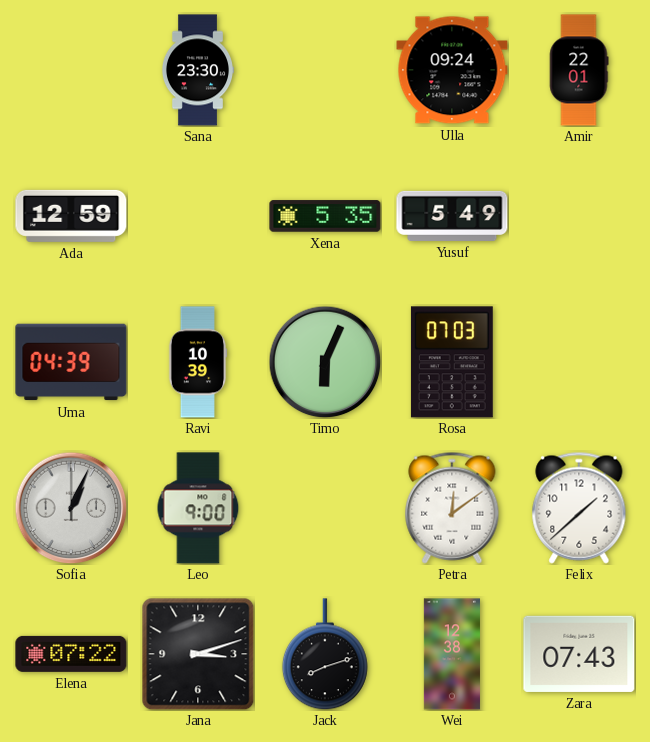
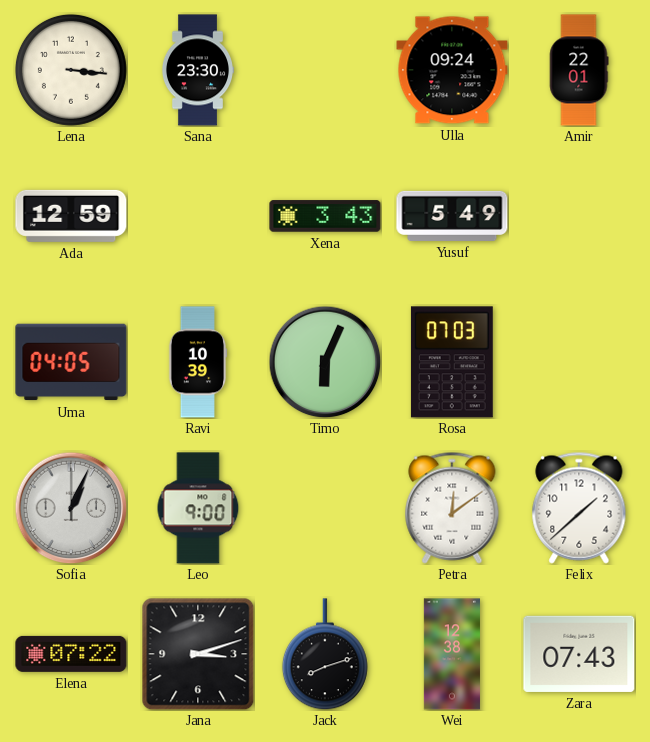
Lena: none -> 3:16 (71, 70)
Xena: 5:35 -> 3:43 (325, 216)
Uma: 04:39 -> 04:05 (71, 362)
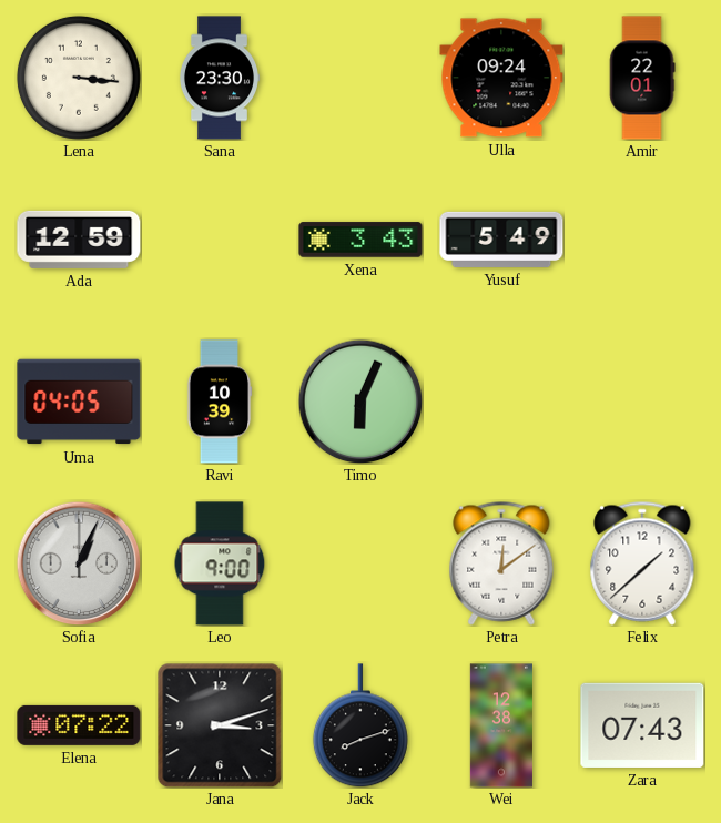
Rosa: 07:03 -> none (452, 362)
